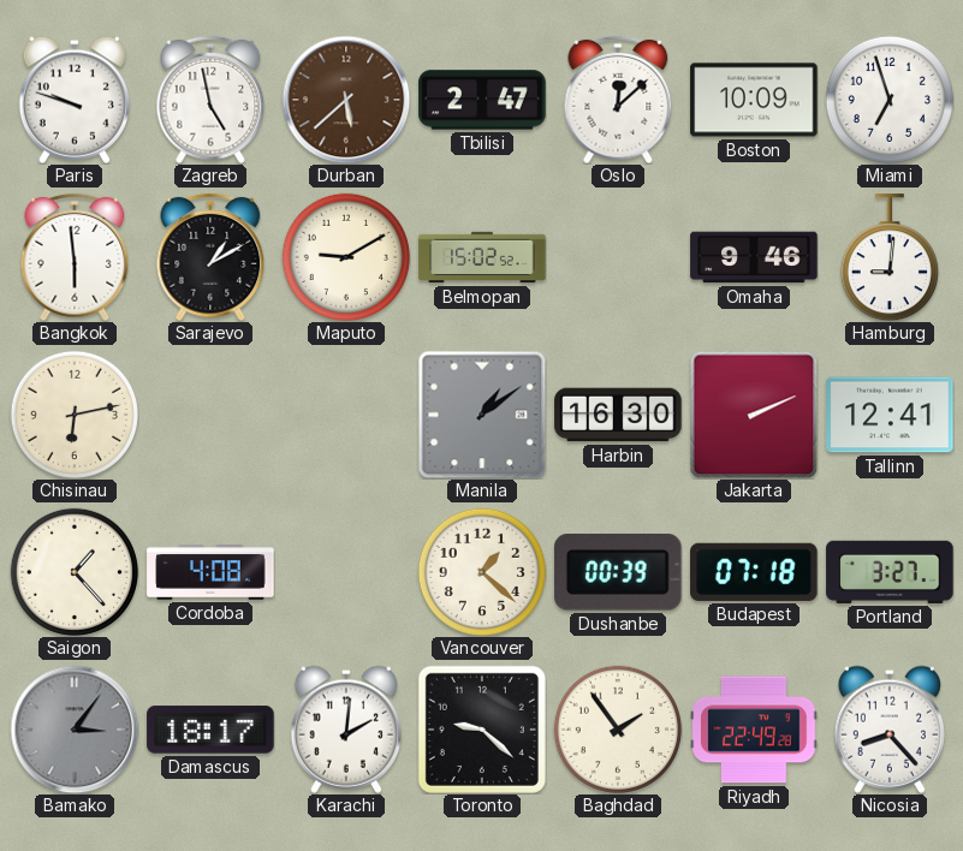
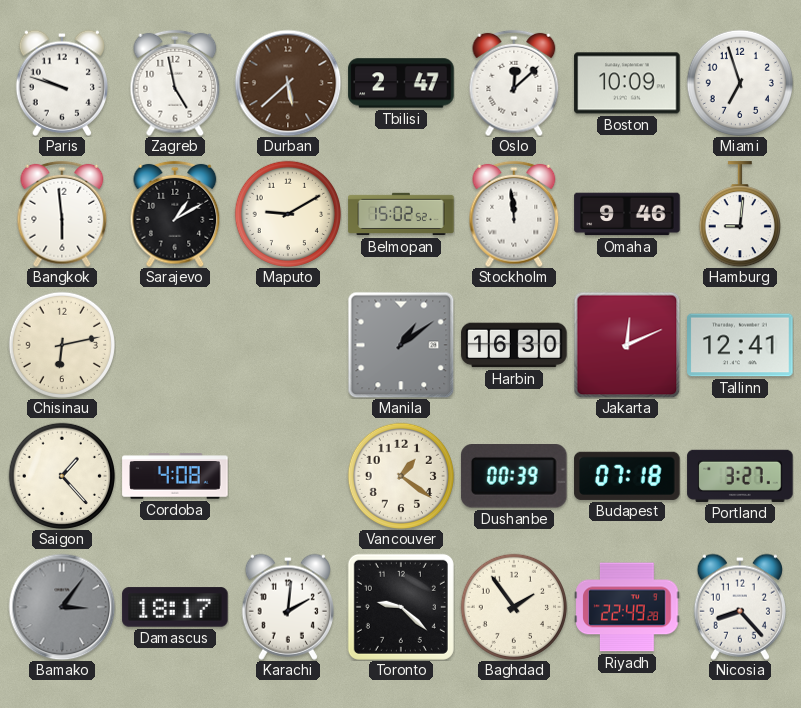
Stockholm: none -> 11:59 (514, 214)
Jakarta: 2:11 -> 12:11 (627, 345)
Vancouver: 1:22 -> 1:21 (400, 475)
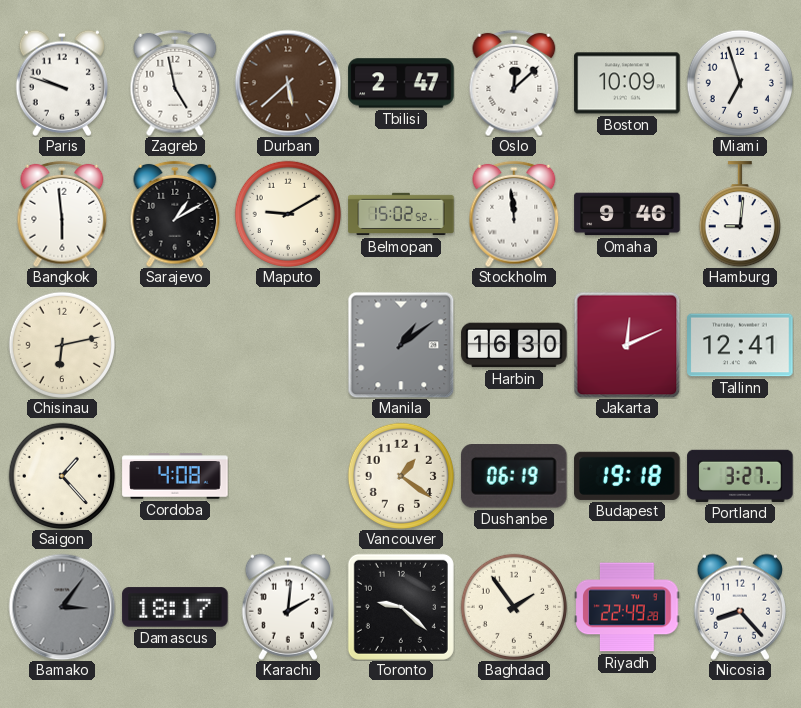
Dushanbe: 00:39 -> 06:19 (514, 477)
Budapest: 07:18 -> 19:18 (627, 476)
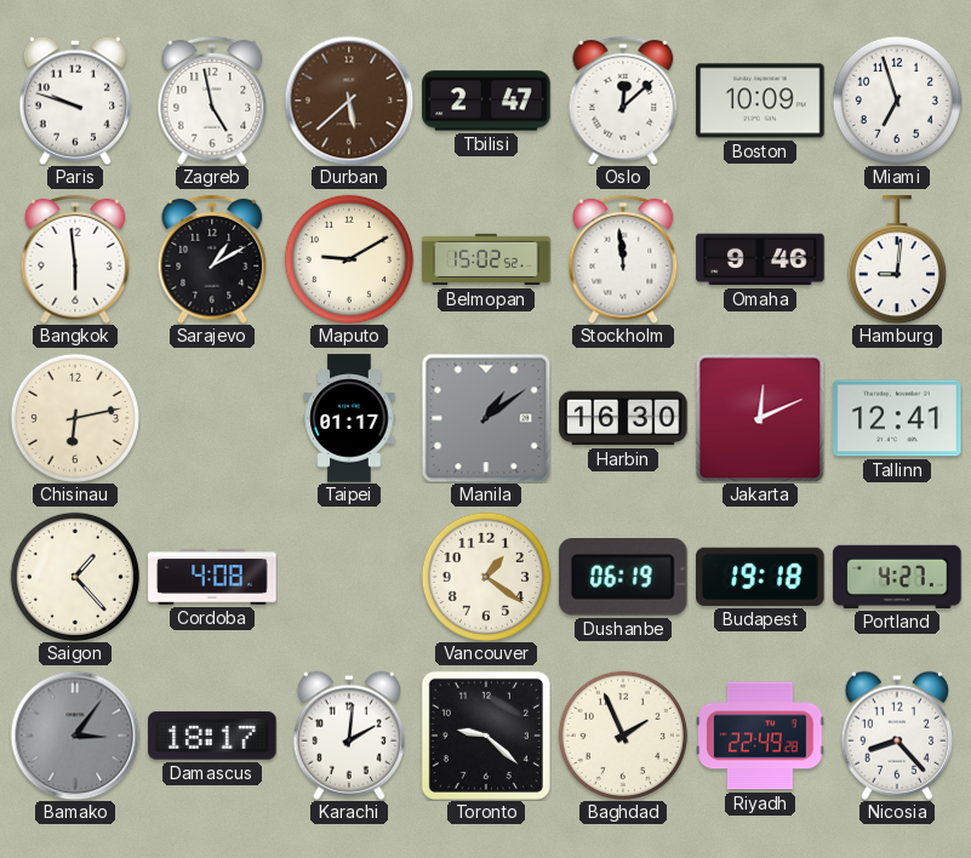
Taipei: none -> 01:17 (349, 418)
Portland: 3:27 -> 4:27 (897, 577)
Baghdad: 1:54 -> 1:56 (622, 734)
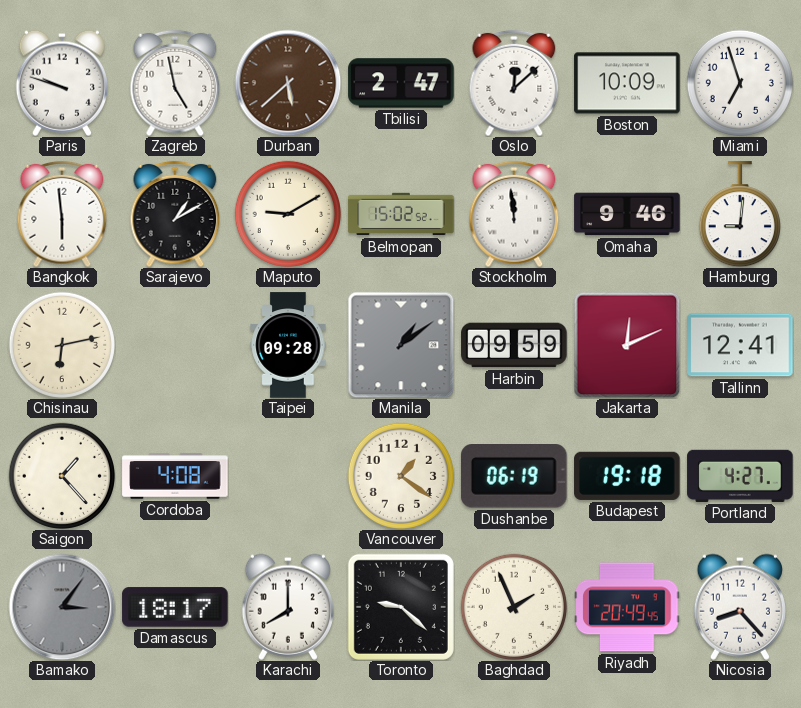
Taipei: 01:17 -> 09:28 (288, 345)
Harbin: 16:30 -> 09:59 (514, 345)
Karachi: 2:01 -> 8:00 (288, 607)
Riyadh: 22:49 -> 20:49 (627, 607)
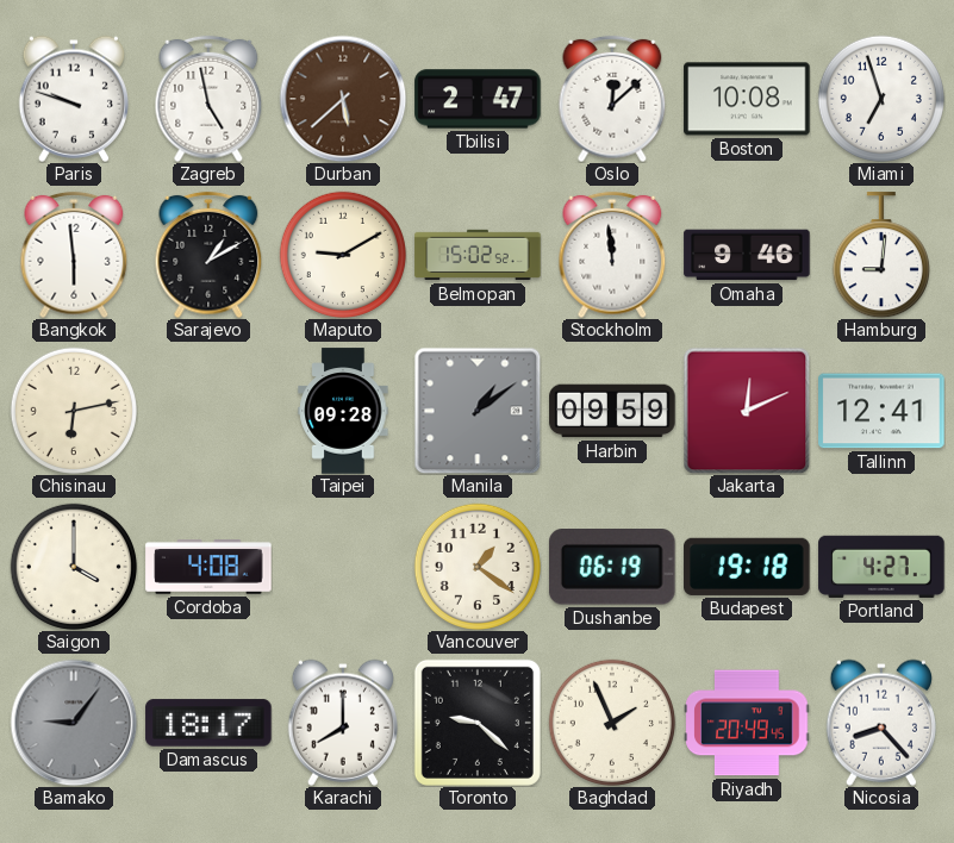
Boston: 10:09 -> 10:08 (747, 99)
Saigon: 1:23 -> 4:00 (73, 566)
Bamako: 3:06 -> 9:06 (74, 723)
